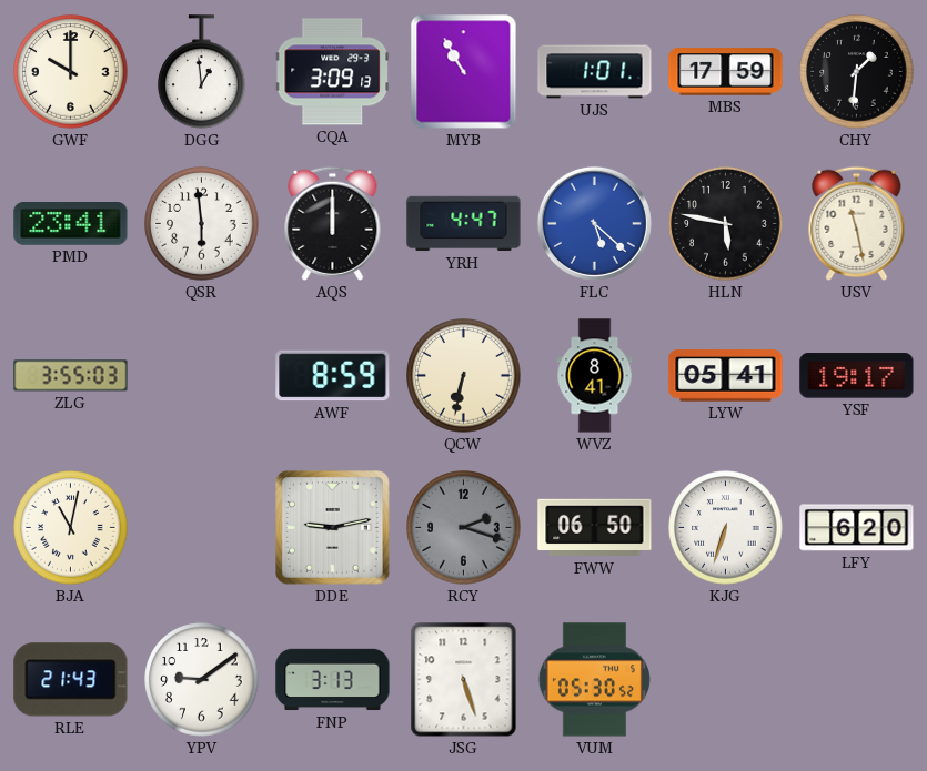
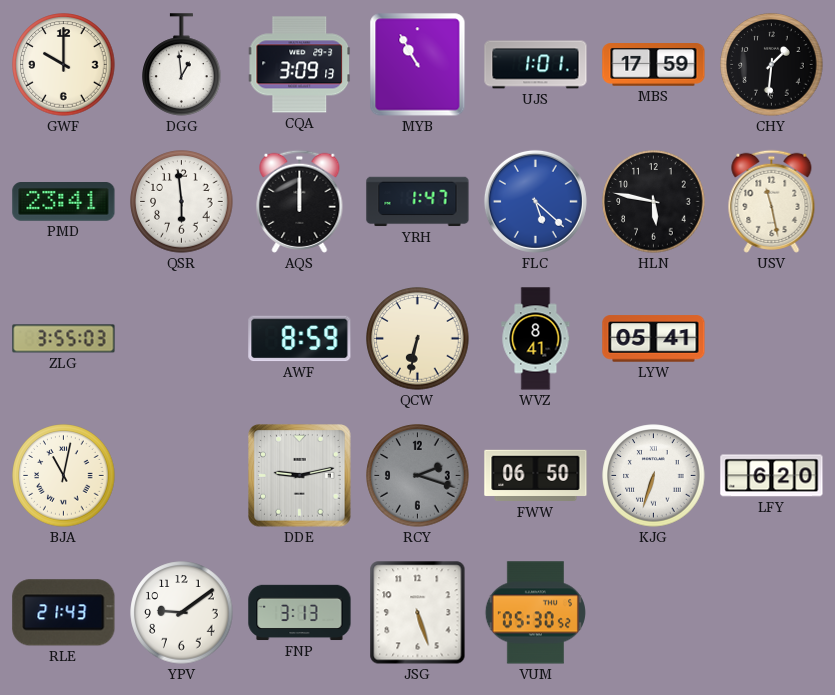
YRH: 4:47 -> 1:47 (418, 202)
YSF: 19:17 -> none (857, 376)
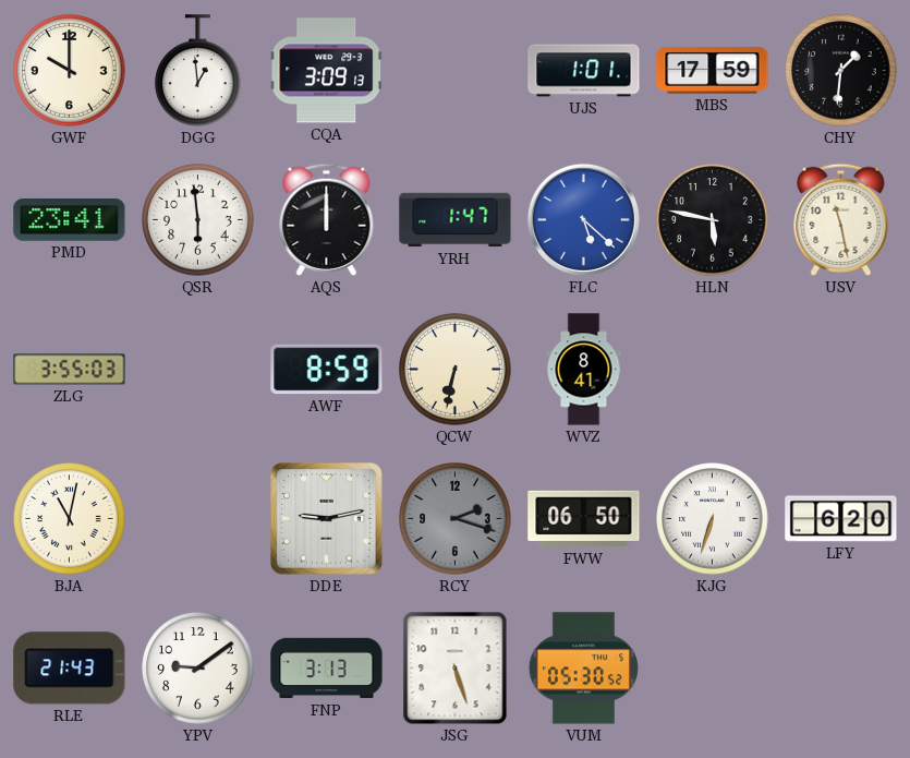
MYB: 10:55 -> none (418, 65)
LYW: 05:41 -> none (654, 339)
